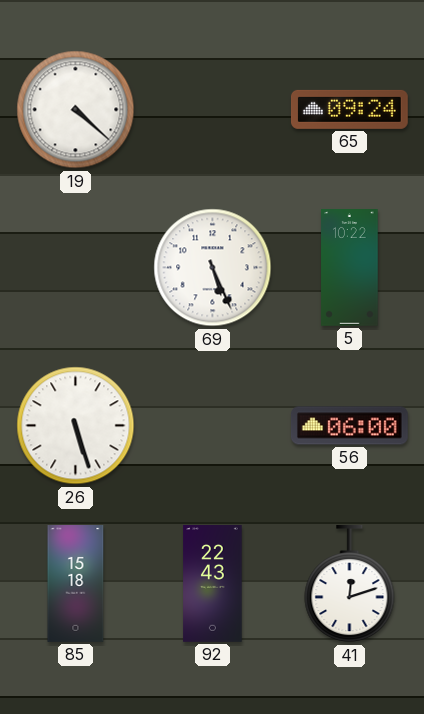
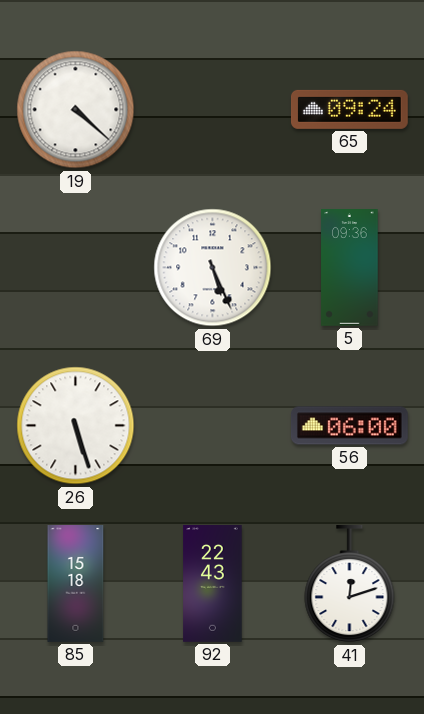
5: 10:22 -> 09:36 (350, 268)
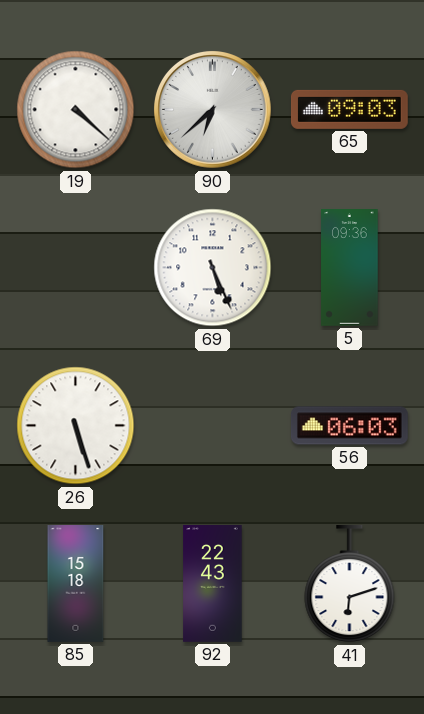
90: none -> 6:38 (213, 110)
65: 09:24 -> 09:03 (349, 109)
56: 06:00 -> 06:03 (349, 426)
41: 12:12 -> 6:12 (350, 584)
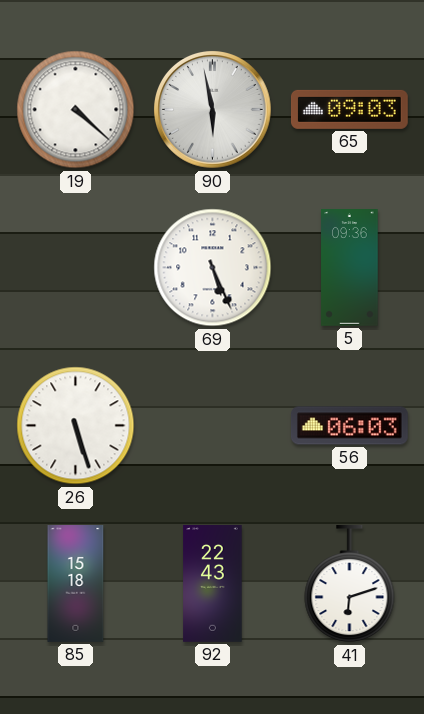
90: 6:38 -> 5:58 (213, 110)
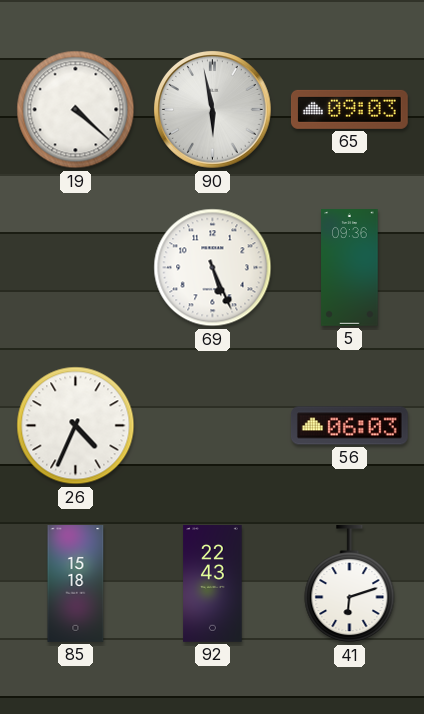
26: 5:27 -> 4:34 (76, 426)
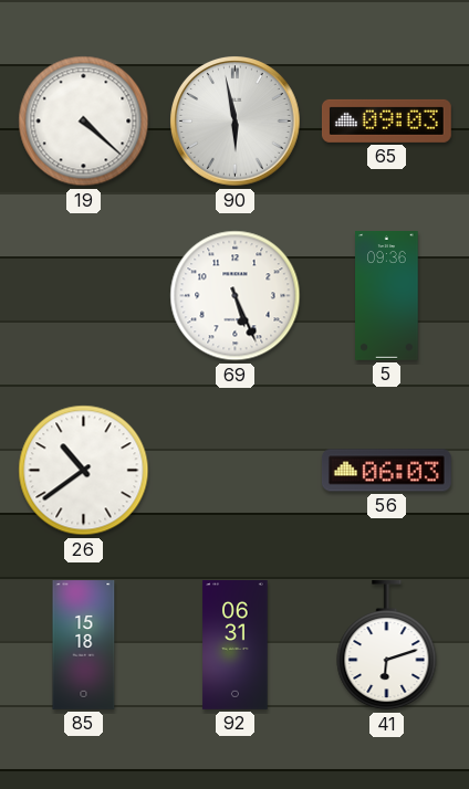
26: 4:34 -> 10:39 (84, 471)
92: 22:43 -> 06:31 (236, 645)
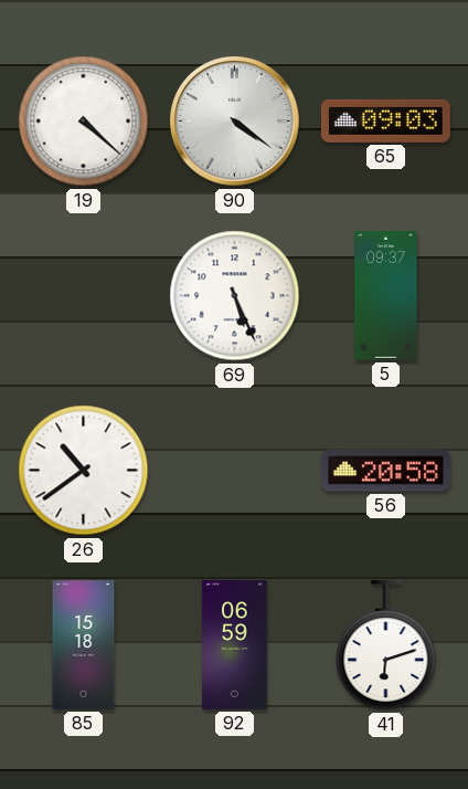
90: 5:58 -> 4:21 (235, 122)
5: 09:36 -> 09:37 (386, 296)
56: 06:03 -> 20:58 (385, 471)
92: 06:31 -> 06:59 (235, 645)
